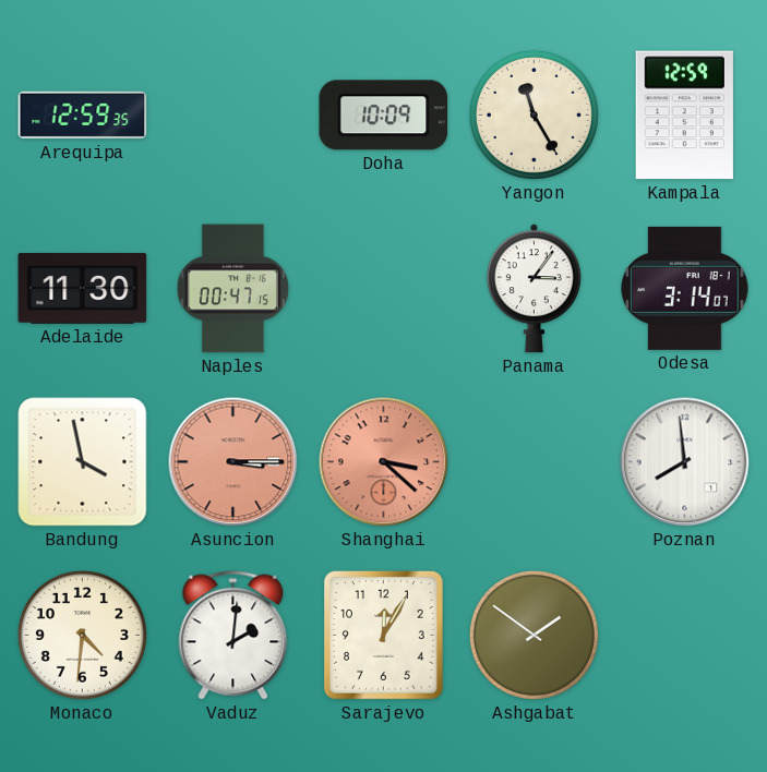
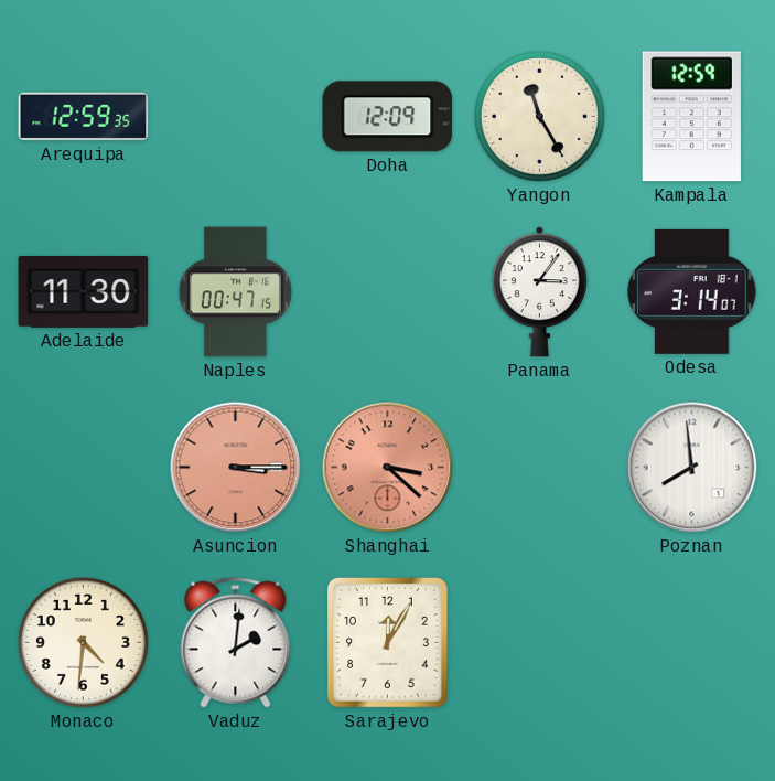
Doha: 10:09 -> 12:09 (388, 117)
Bandung: 3:58 -> none (83, 462)
Ashgabat: 1:51 -> none (534, 635)
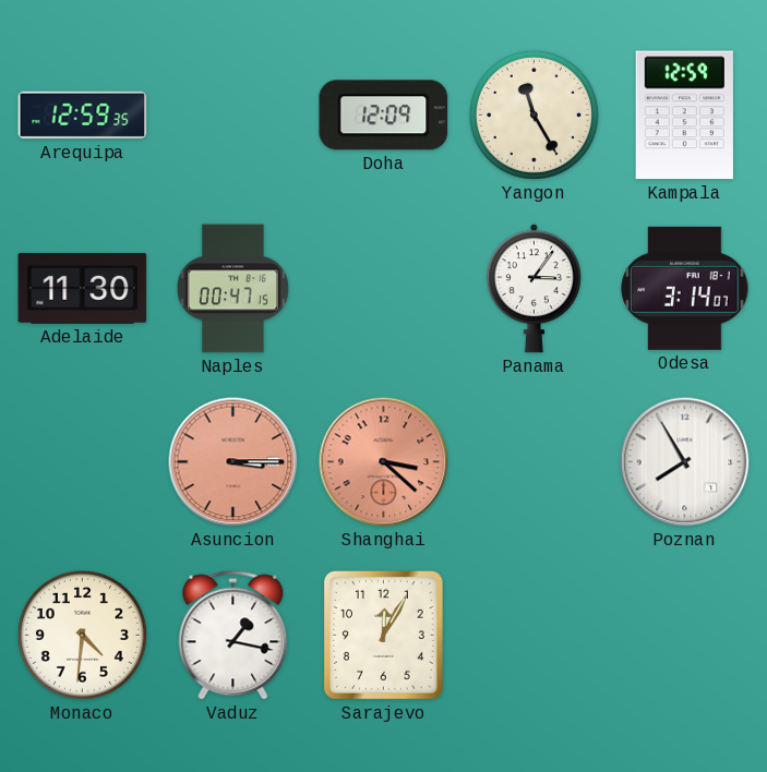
Poznan: 7:59 -> 7:55 (685, 462)
Vaduz: 2:01 -> 1:17 (233, 636)
